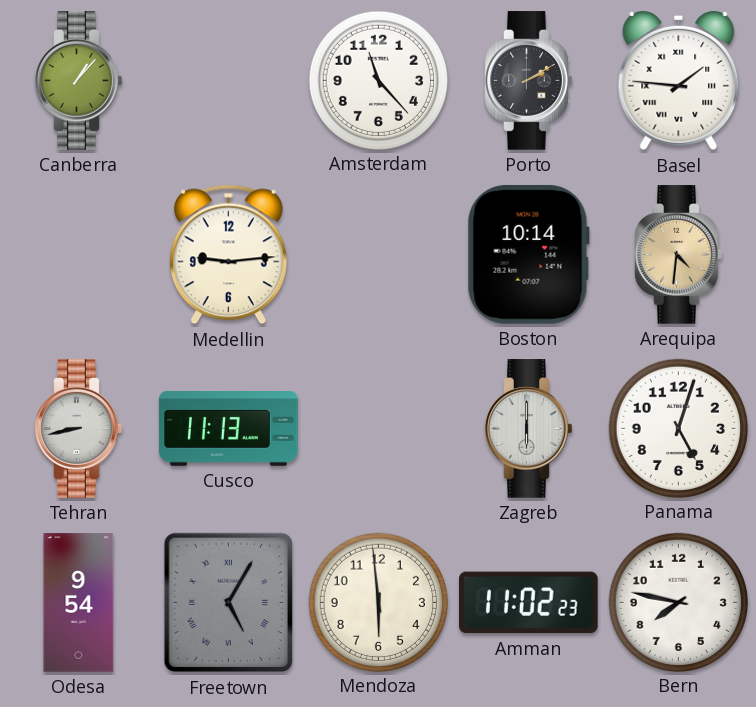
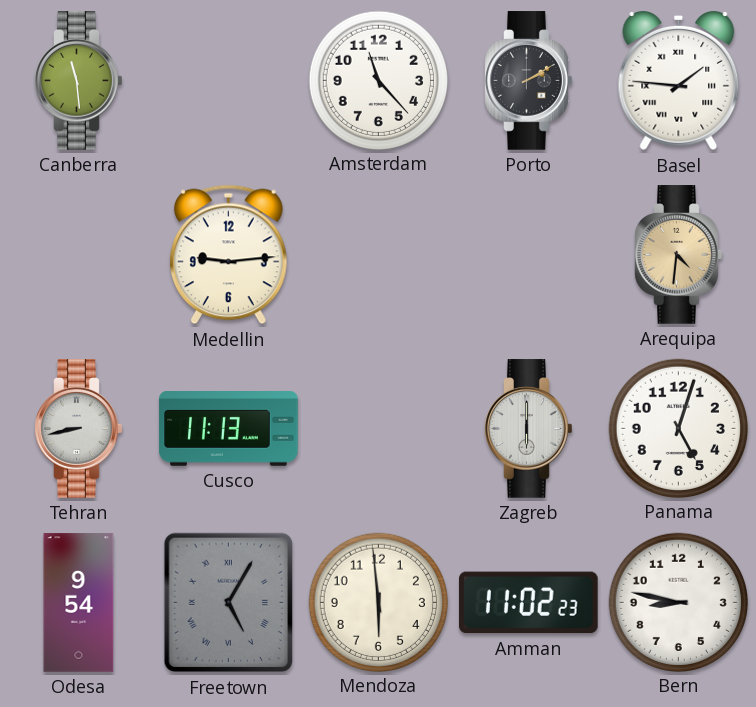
Canberra: 1:07 -> 11:29 (79, 81)
Boston: 10:14 -> none (528, 255)
Bern: 7:47 -> 8:47 (678, 602)
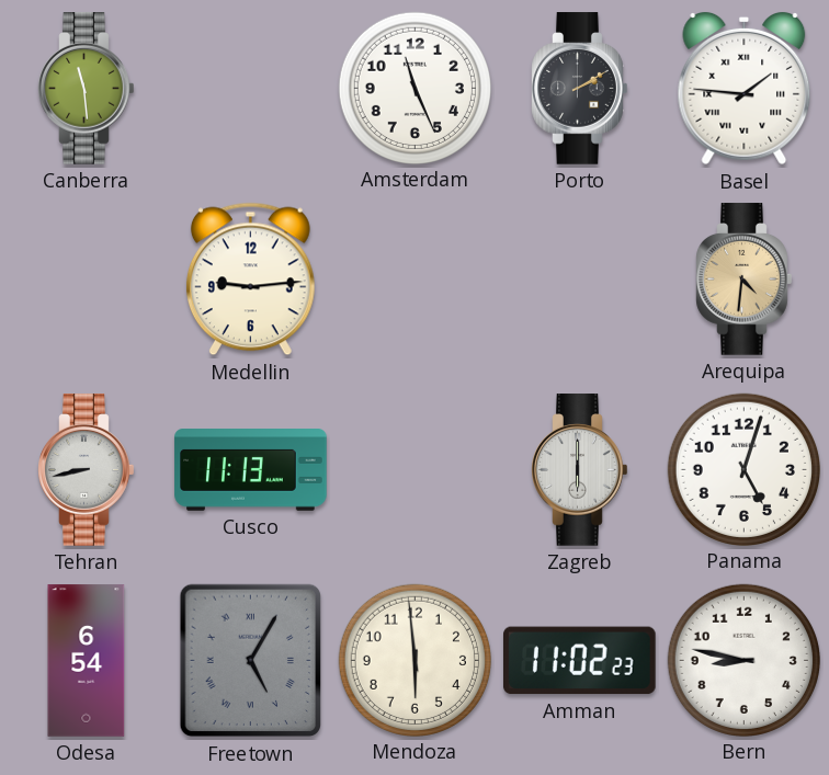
Amsterdam: 11:23 -> 11:26 (414, 88)
Odesa: 9:54 -> 6:54 (87, 661)
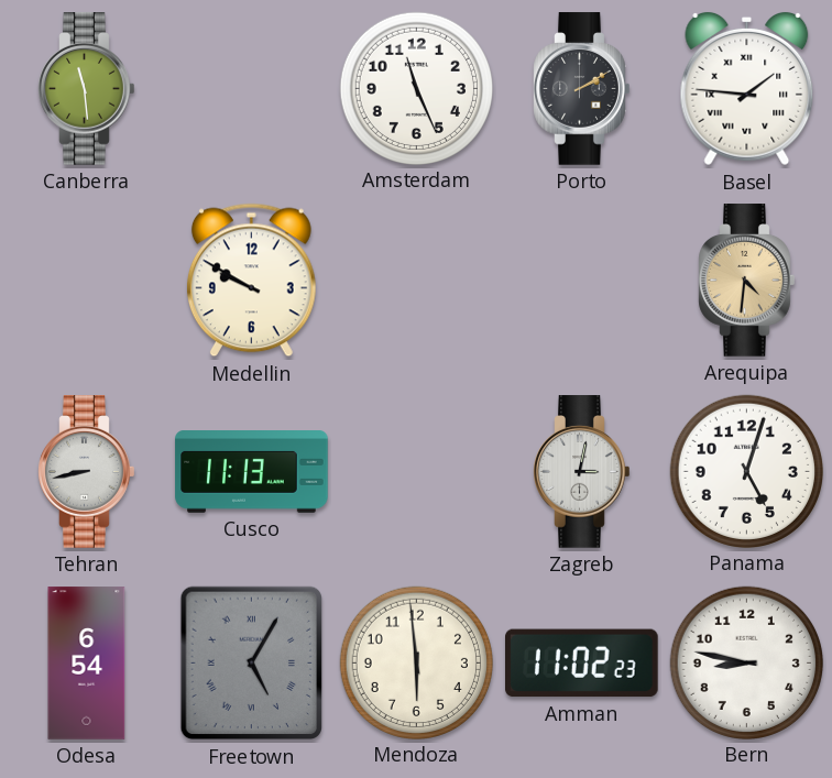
Medellin: 9:14 -> 9:50 (251, 281)
Zagreb: 6:00 -> 3:02 (582, 472)
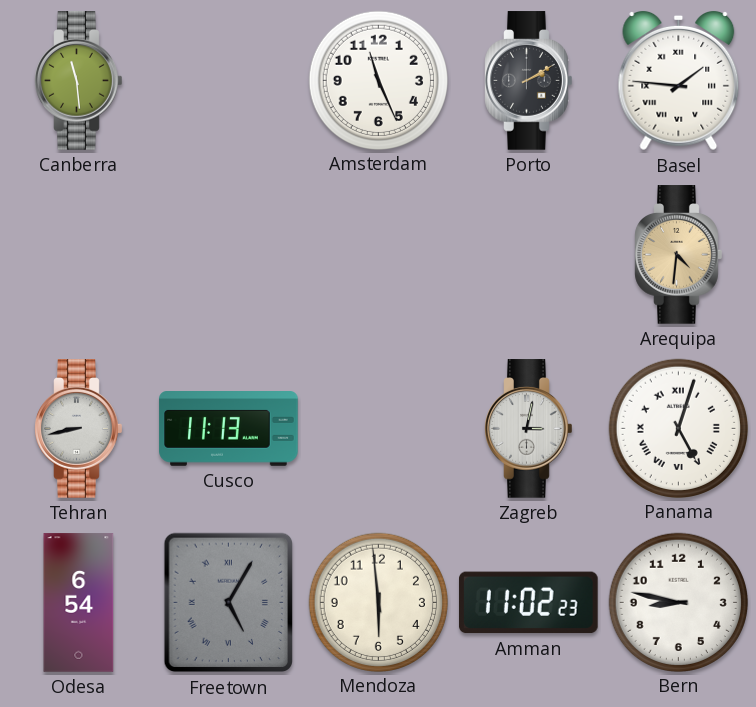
Medellin: 9:50 -> none (251, 281)
Panama numerals: Arabic -> Roman (678, 428)
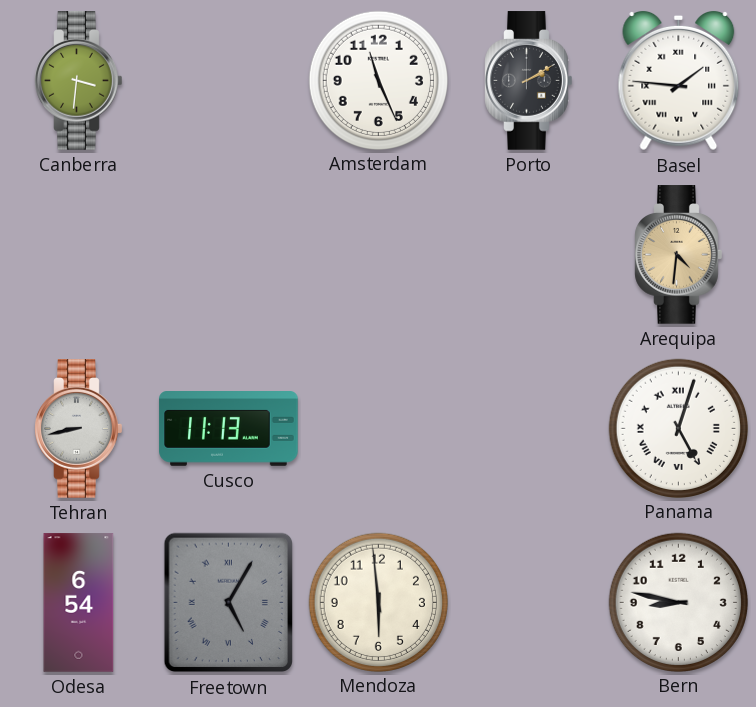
Canberra: 11:29 -> 3:31 (79, 81)
Zagreb: 3:02 -> none (529, 429)
Amman: 11:02 -> none (529, 603)
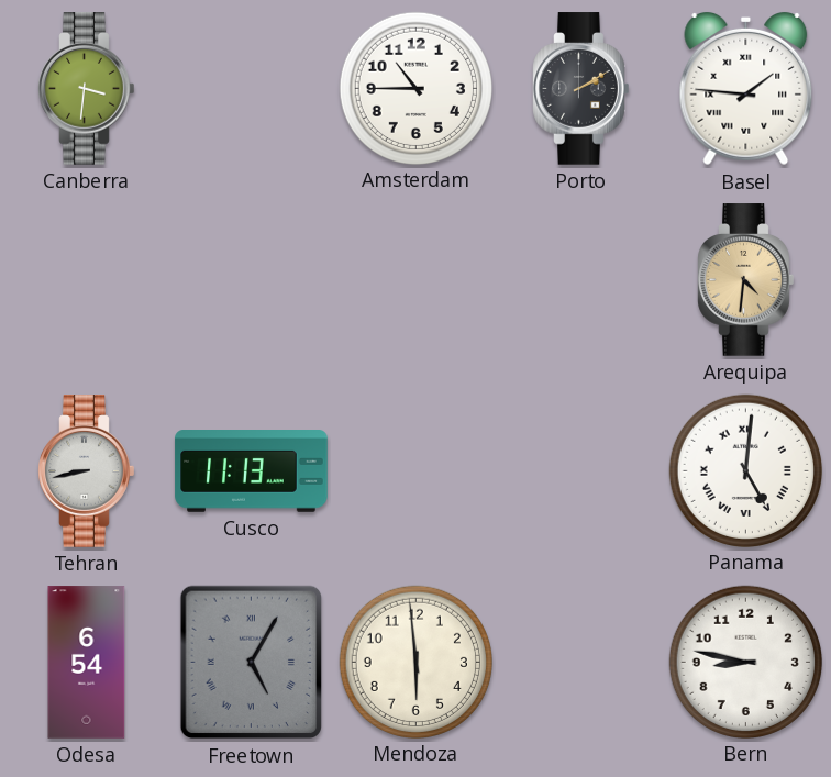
Amsterdam: 11:26 -> 10:45 (416, 88)
Panama: 5:03 -> 5:01 (745, 470)
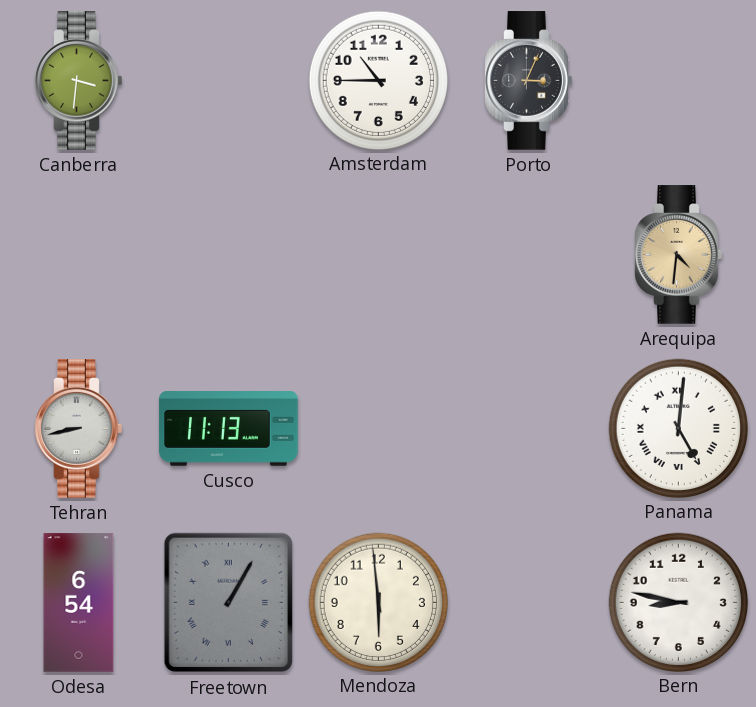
Porto: 2:10 -> 3:04 (529, 81)
Basel: 1:46 -> none (746, 89)
Freetown: 5:05 -> 1:05 (229, 603)
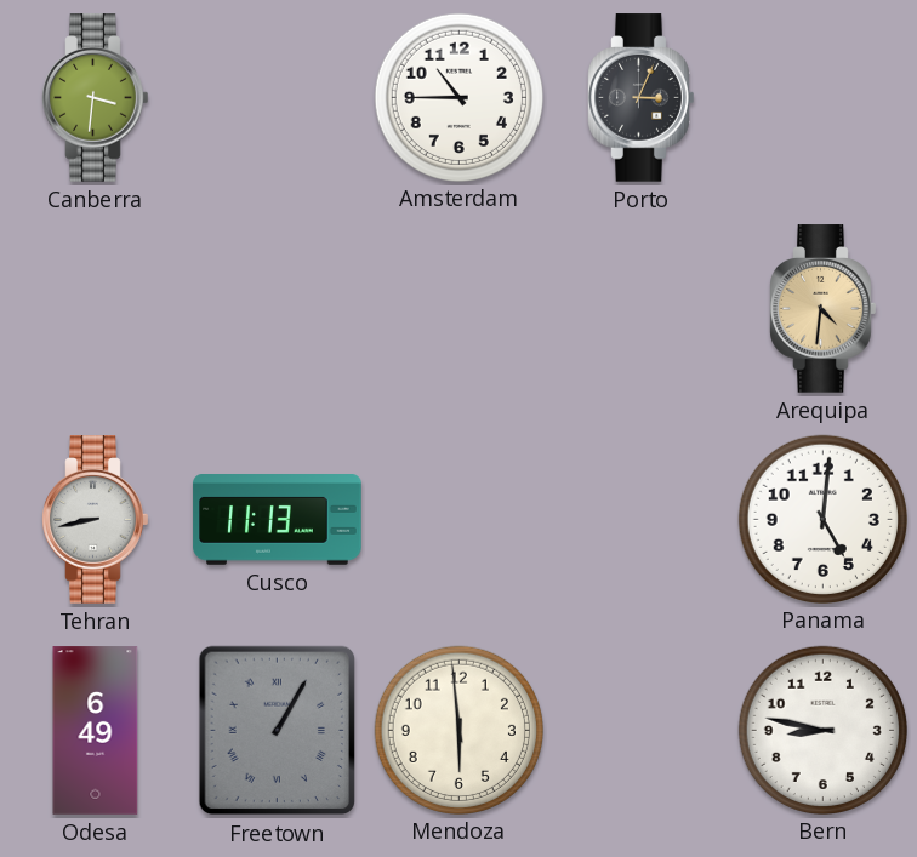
Panama numerals: Roman -> Arabic (822, 519)
Odesa: 6:54 -> 6:49 (96, 731)
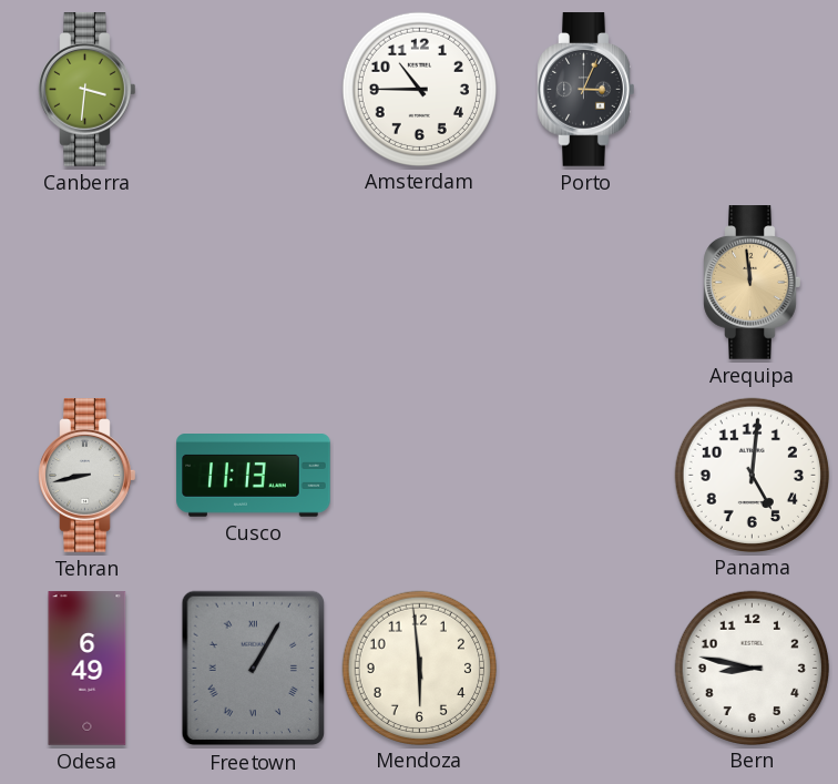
Arequipa: 4:31 -> 11:59 (753, 283)
